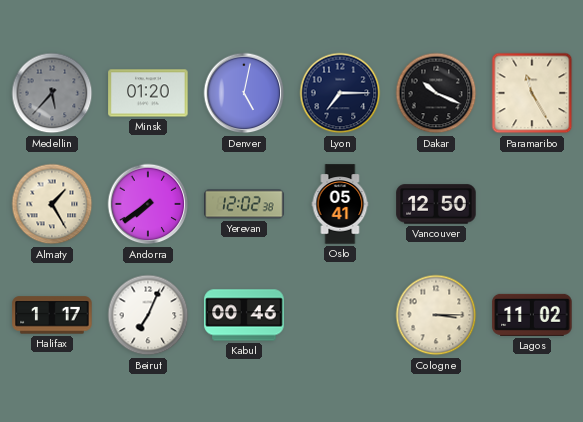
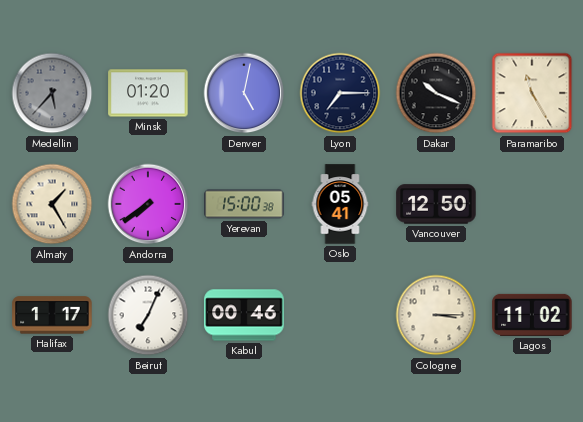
Yerevan: 12:02 -> 15:00 (244, 204)
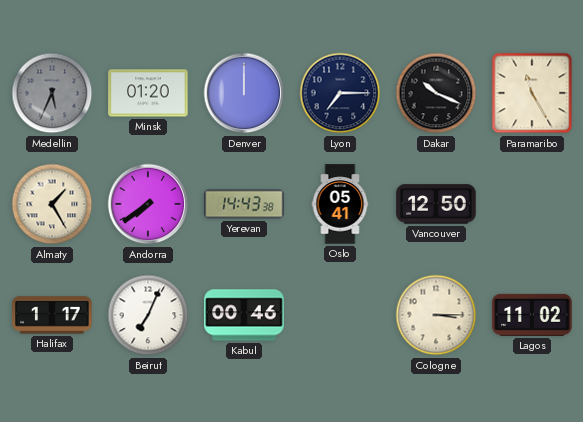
Medellin: 5:37 -> 5:34 (52, 93)
Denver: 5:02 -> 12:00 (244, 93)
Yerevan: 15:00 -> 14:43 (244, 204)
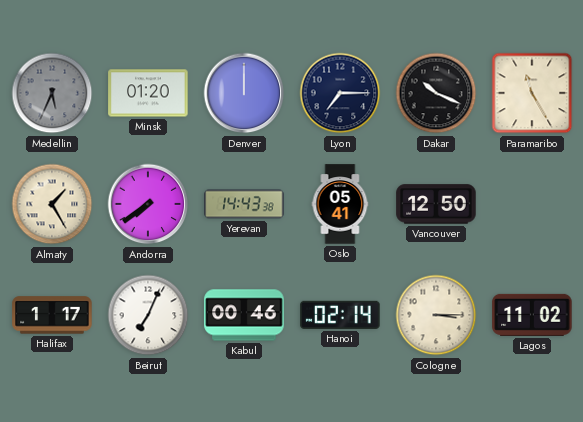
Hanoi: none -> 02:14 (340, 315)
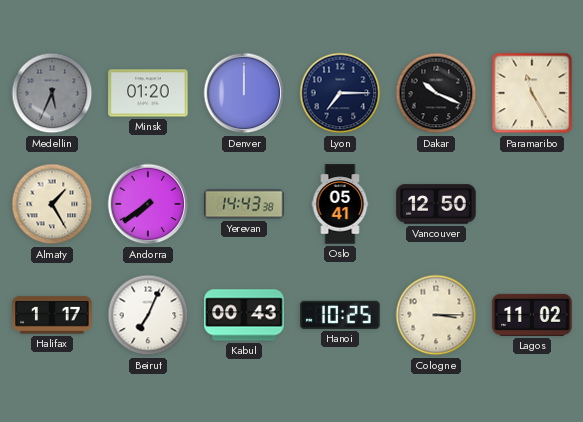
Kabul: 00:46 -> 00:43 (244, 315)
Hanoi: 02:14 -> 10:25 (340, 315)
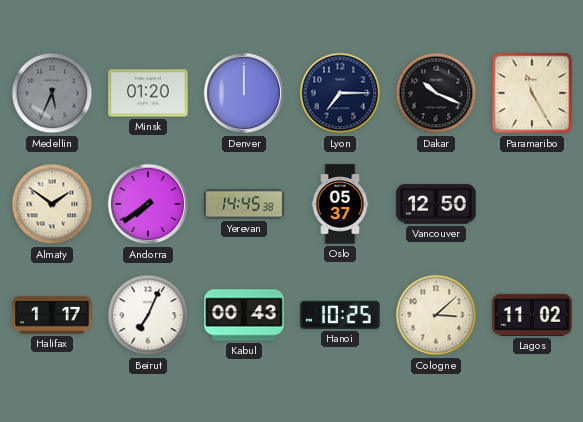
Almaty: 1:25 -> 1:51 (52, 204)
Yerevan: 14:43 -> 14:45 (244, 204)
Oslo: 05:41 -> 05:37 (340, 204)
Cologne: 3:15 -> 3:08 (436, 315)
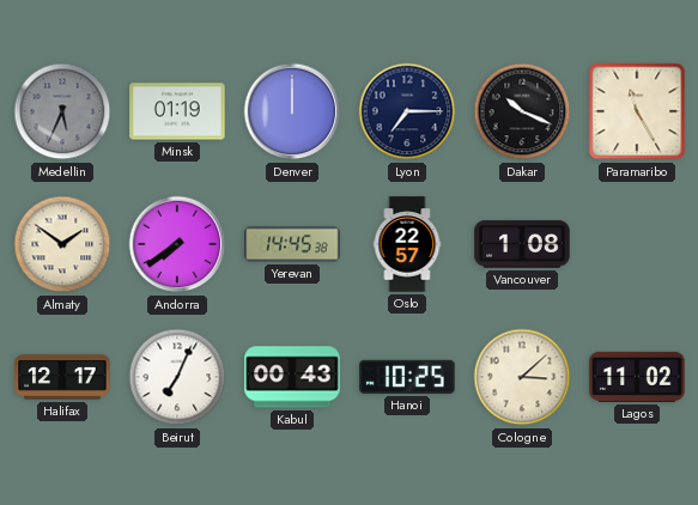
Minsk: 01:20 -> 01:19 (177, 111)
Oslo: 05:37 -> 22:57 (407, 244)
Vancouver: 12:50 -> 1:08 (522, 244)
Halifax: 1:17 -> 12:17 (62, 377)
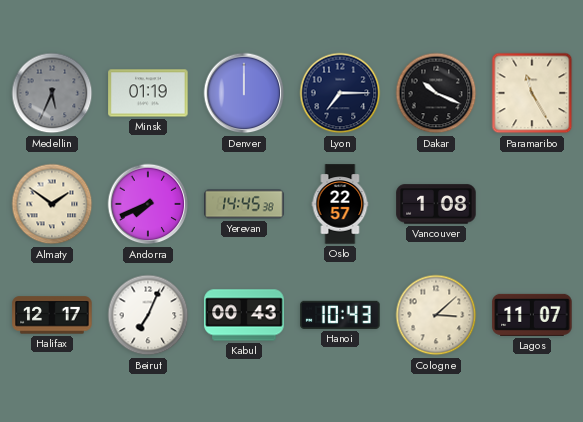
Andorra: 7:39 -> 7:41 (148, 204)
Hanoi: 10:25 -> 10:43 (340, 315)
Lagos: 11:02 -> 11:07 (532, 315)
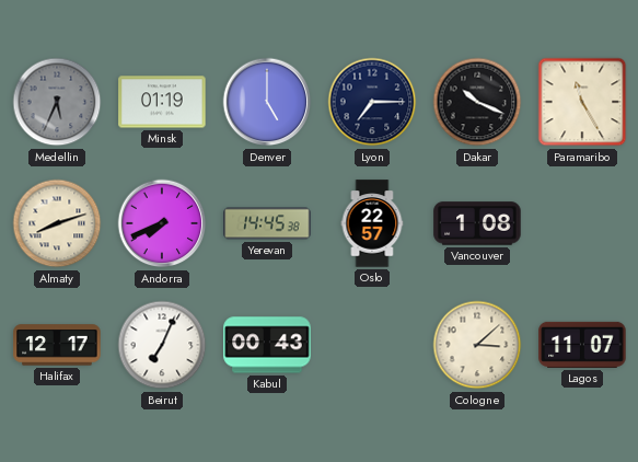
Denver: 12:00 -> 5:00 (267, 102)
Almaty: 1:51 -> 8:12 (57, 223)
Hanoi: 10:43 -> none (340, 315)
